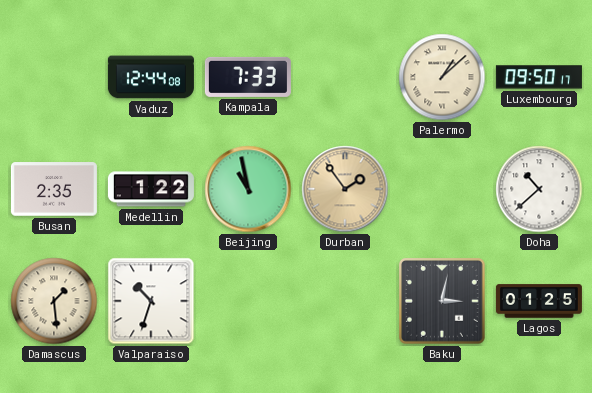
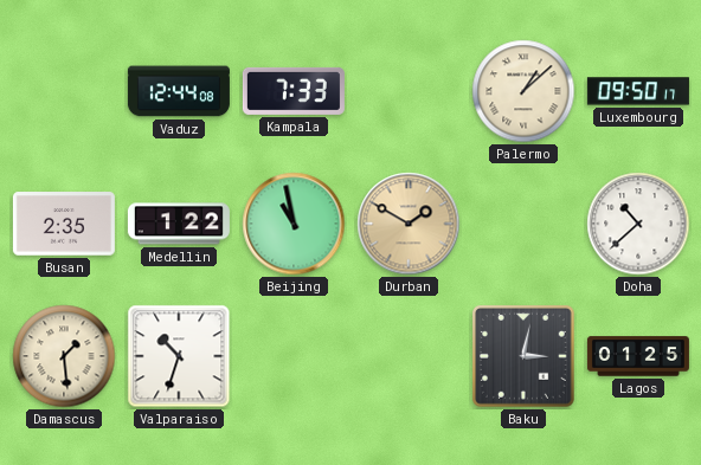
Durban: 1:54 -> 1:50 (409, 224)
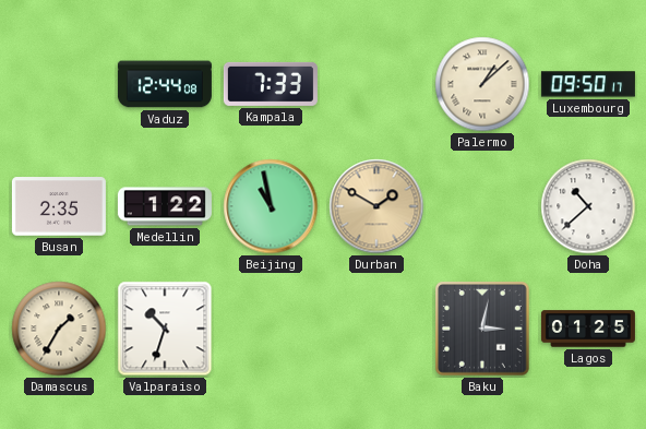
Damascus: 1:29 -> 1:35 (59, 329)
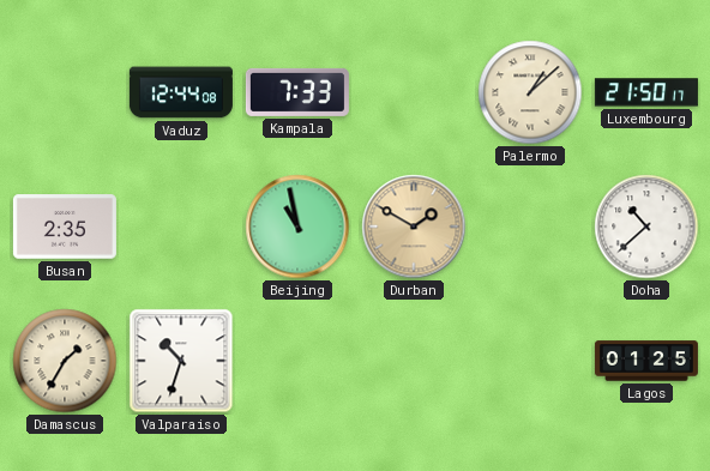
Luxembourg: 09:50 -> 21:50 (646, 92)
Medellin: 1:22 -> none (165, 206)
Baku: 3:02 -> none (483, 330)
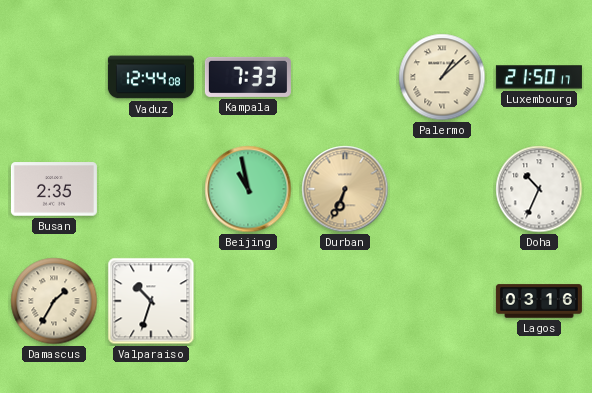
Durban: 1:50 -> 6:34 (345, 189)
Doha: 10:38 -> 10:34 (539, 189)
Lagos: 01:25 -> 03:16 (539, 301)
